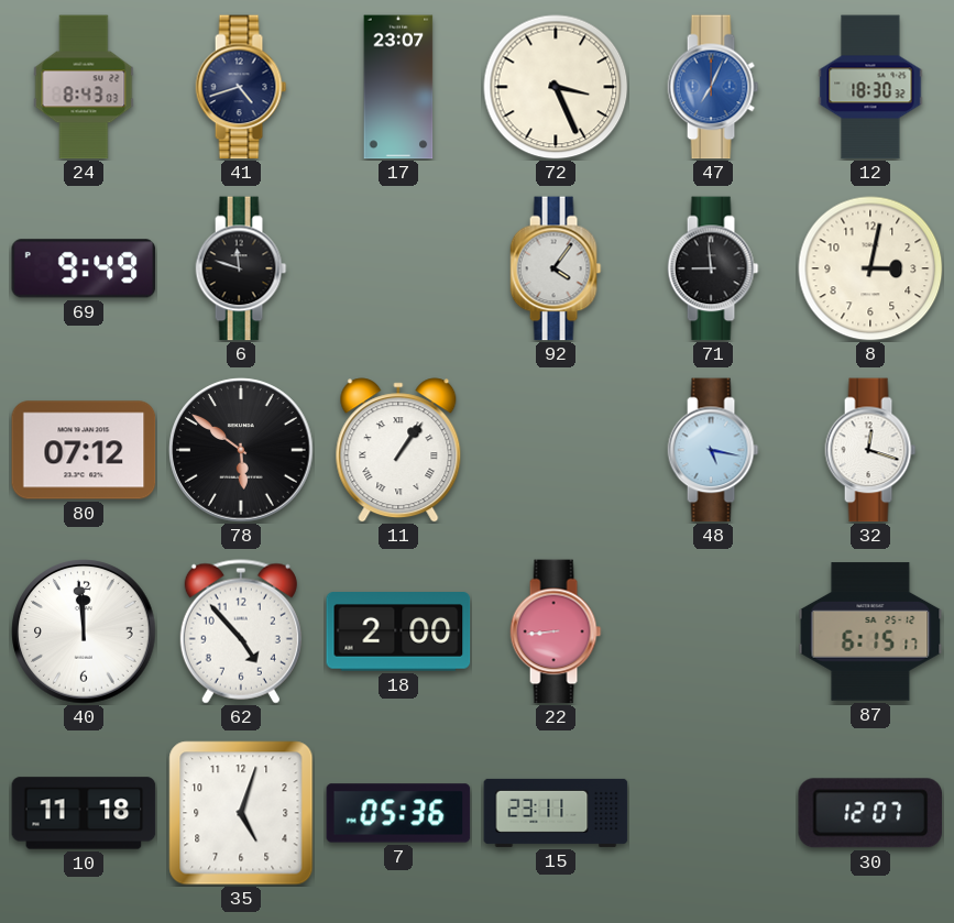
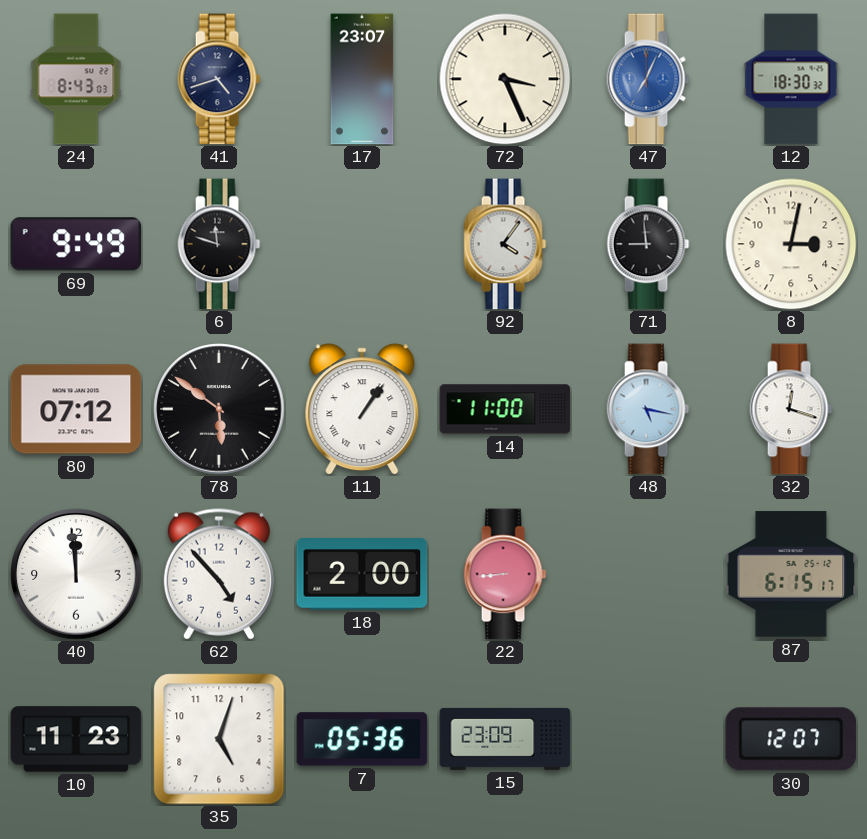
14: none -> 11:00 (505, 409)
10: 11:18 -> 11:23 (76, 739)
15: 23:11 -> 23:09 (505, 739)
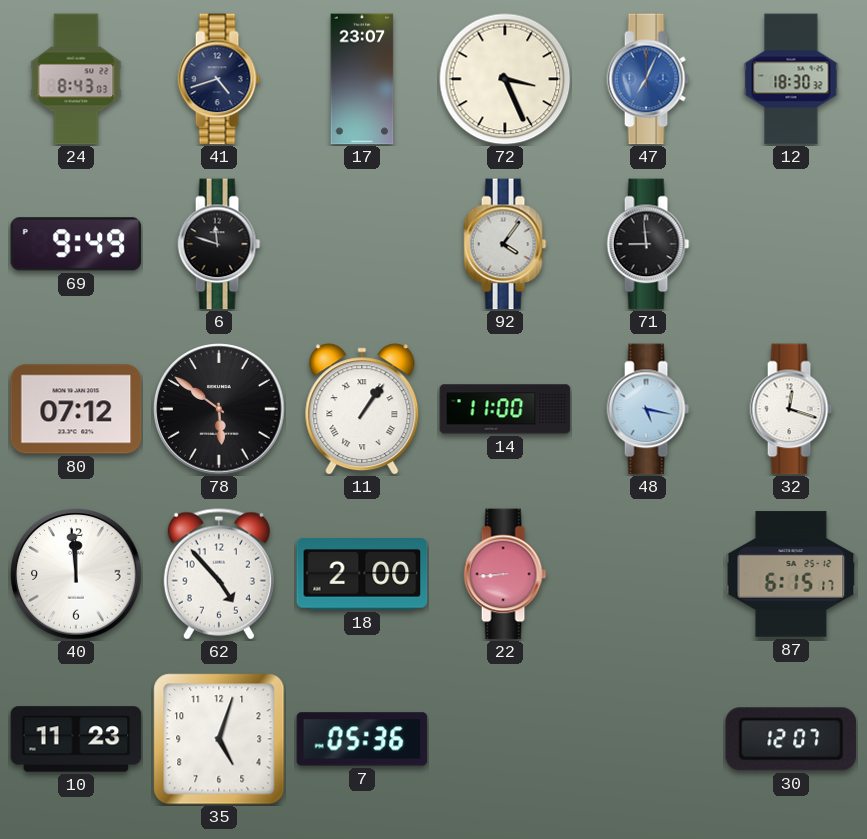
8: 3:02 -> none (791, 244)
15: 23:09 -> none (505, 739)
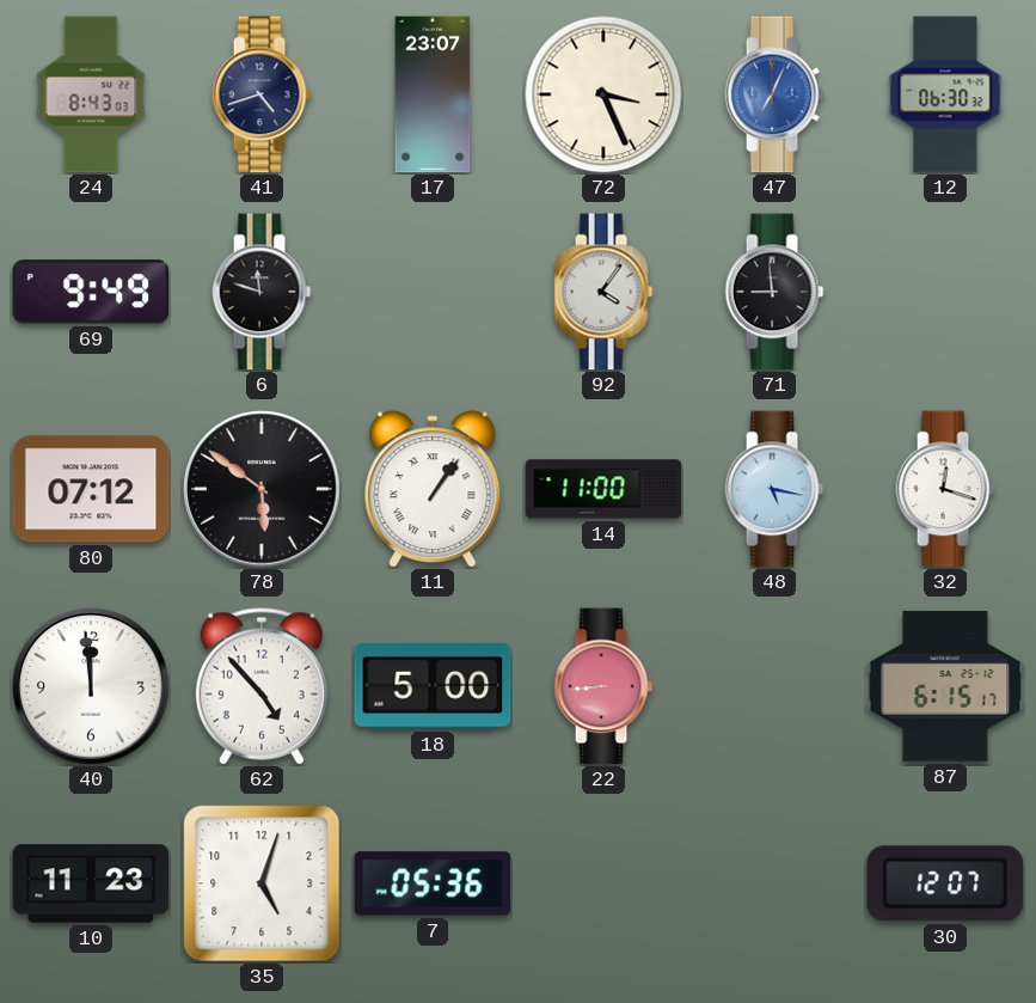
12: 18:30 -> 06:30 (945, 94)
18: 2:00 -> 5:00 (433, 687)
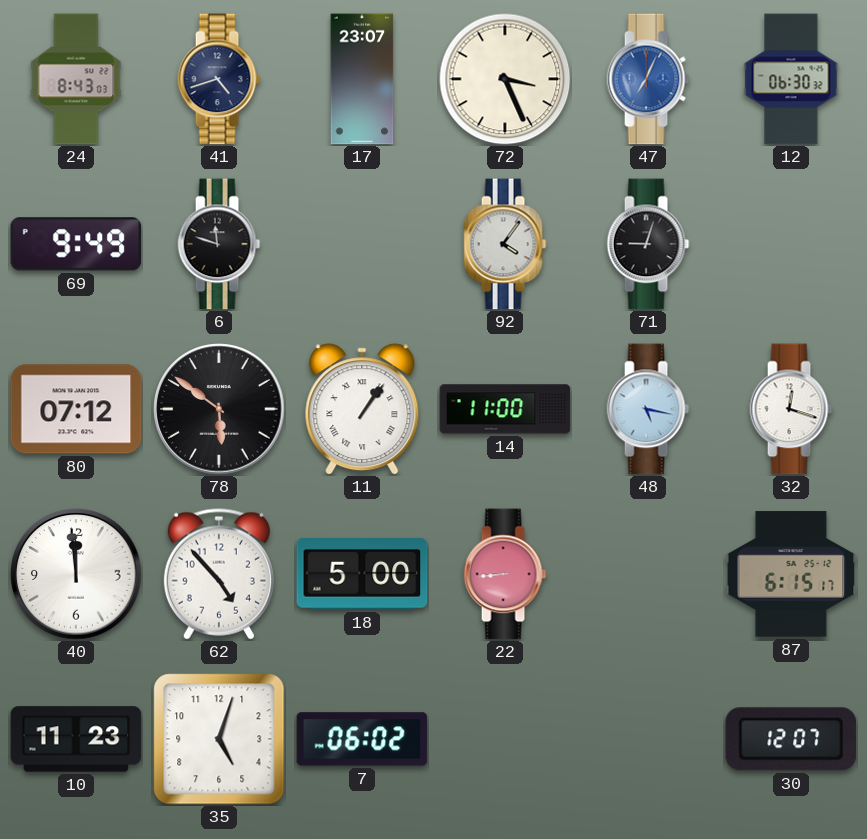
71: 8:59 -> 9:03 (648, 244)
7: 05:36 -> 06:02 (362, 739)
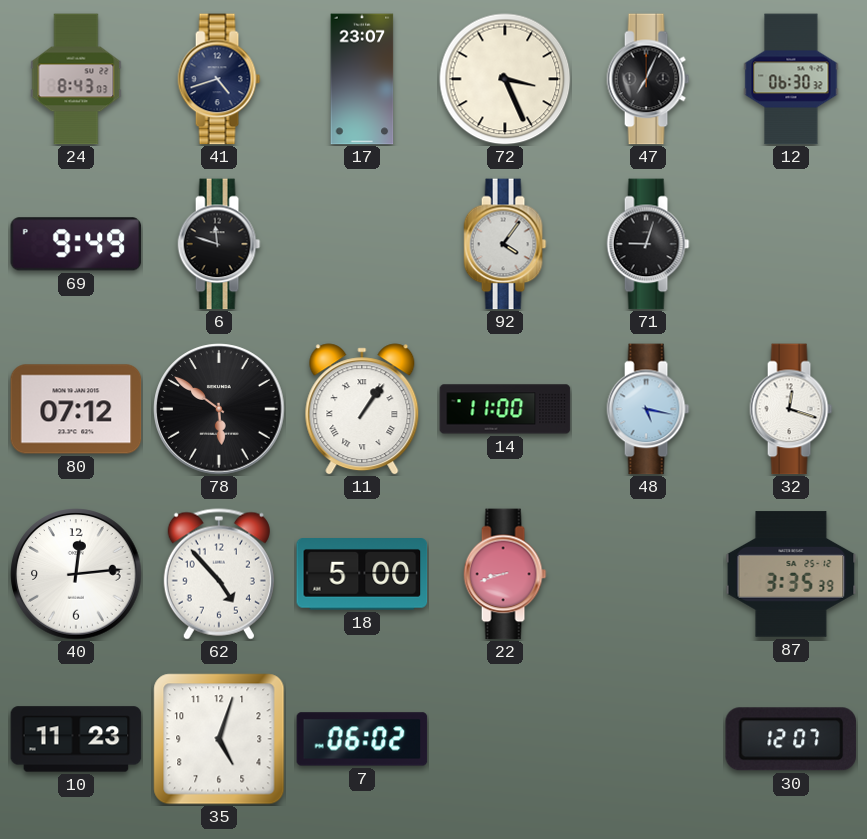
47 dial: blue -> black (648, 79)
40: 11:59 -> 12:14 (76, 574)
22: 8:44 -> 8:42 (505, 574)
87: 6:15 -> 3:35 (791, 574)
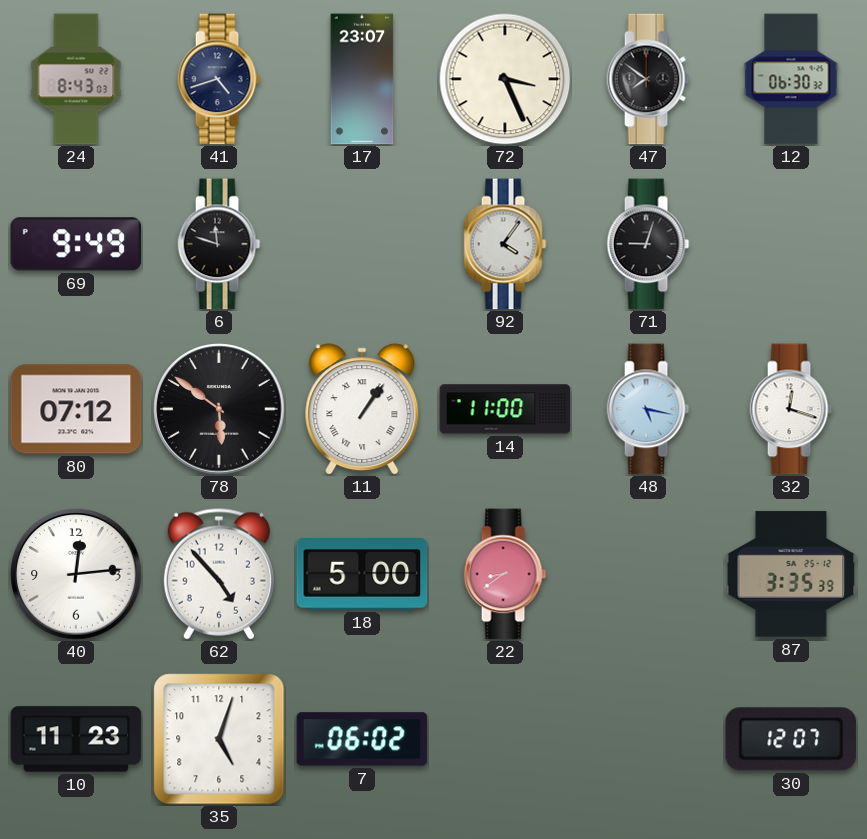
47: 7:04 -> 7:51 (648, 79)
22: 8:42 -> 8:39 (505, 574)
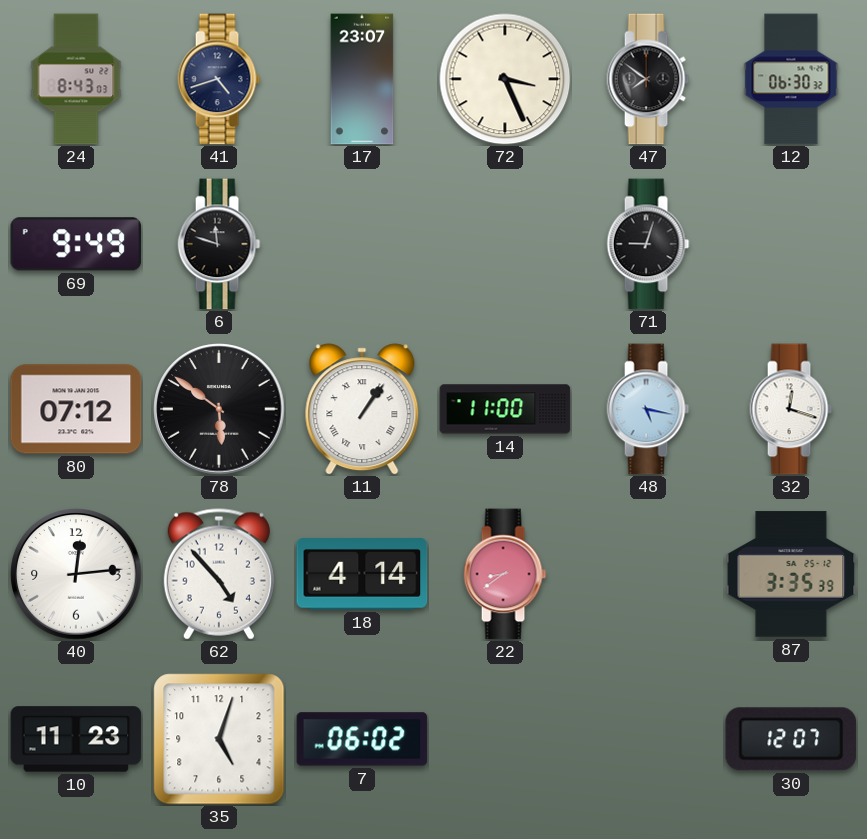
92: 4:06 -> none (505, 244)
18: 5:00 -> 4:14 (362, 575)
